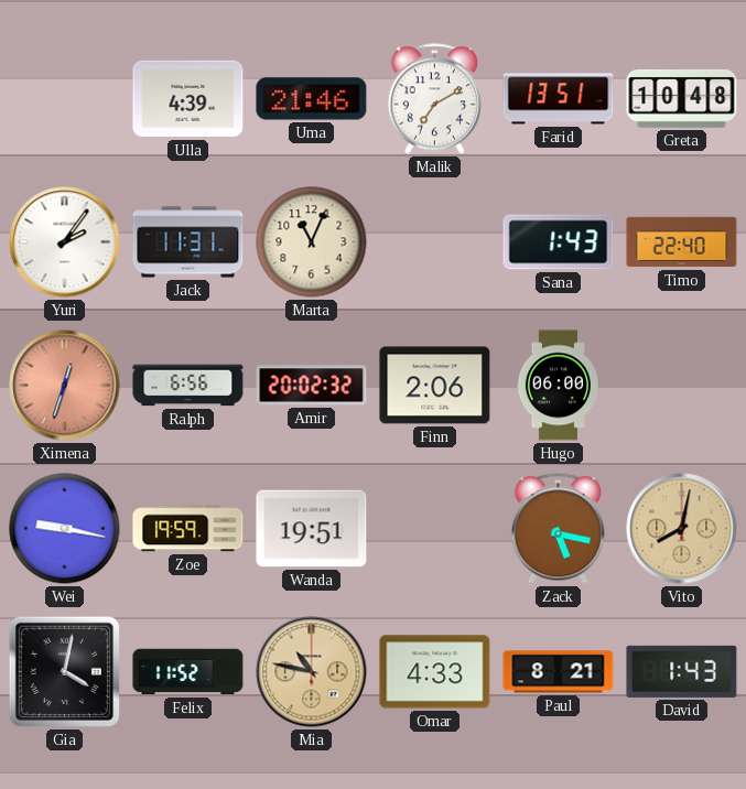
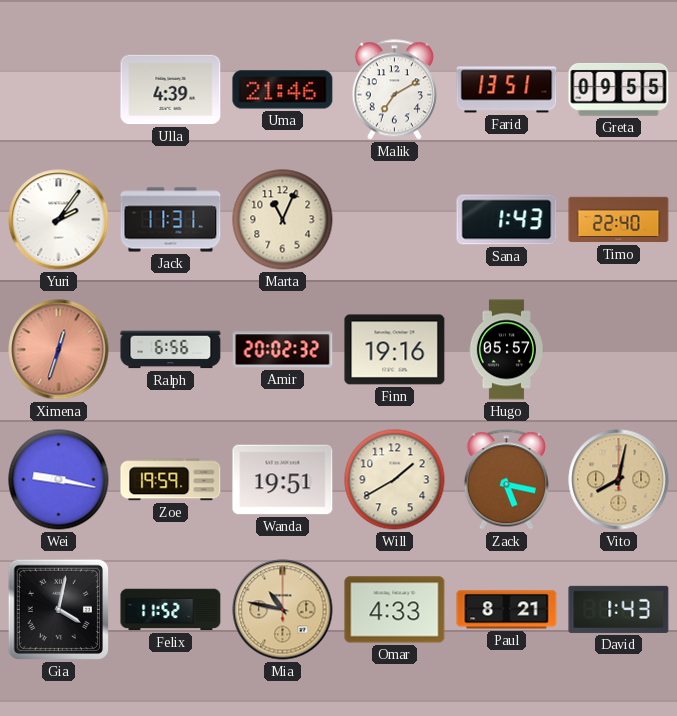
Greta: 10:48 -> 09:55 (619, 90)
Finn: 2:06 -> 19:16 (395, 350)
Hugo: 06:00 -> 05:57 (506, 350)
Will: none -> 1:40 (395, 480)
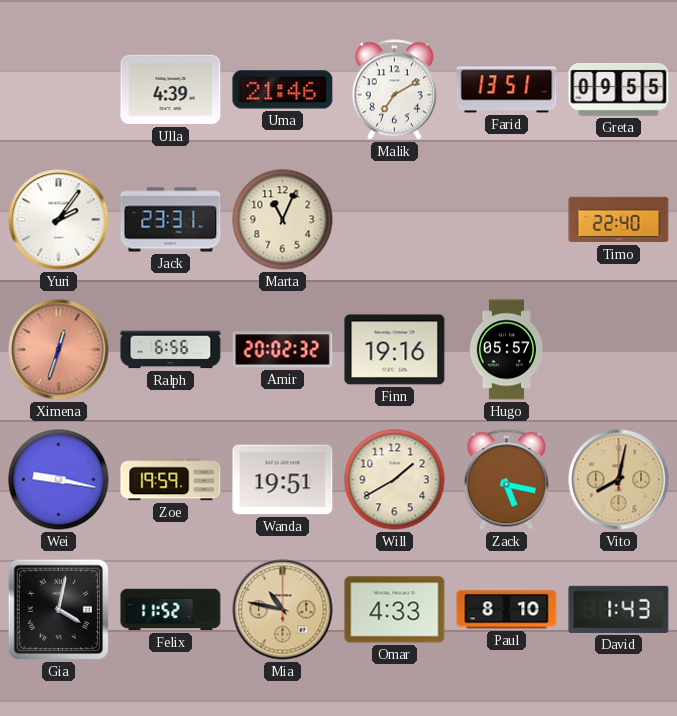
Jack: 11:31 -> 23:31 (171, 220)
Sana: 1:43 -> none (507, 220)
Paul: 8:21 -> 8:10 (507, 610)
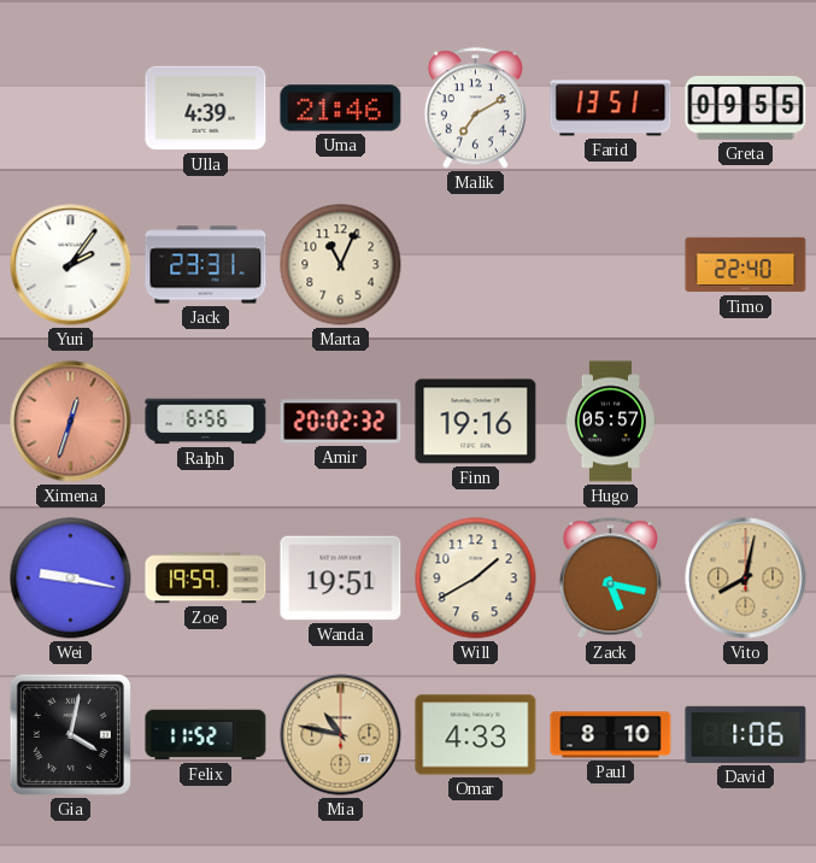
David: 1:43 -> 1:06 (746, 734)
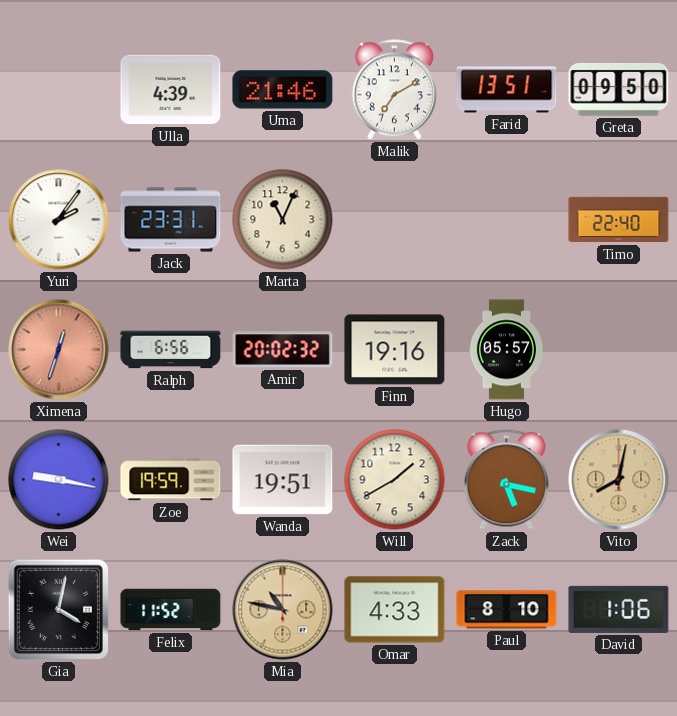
Greta: 09:55 -> 09:50 (619, 90)
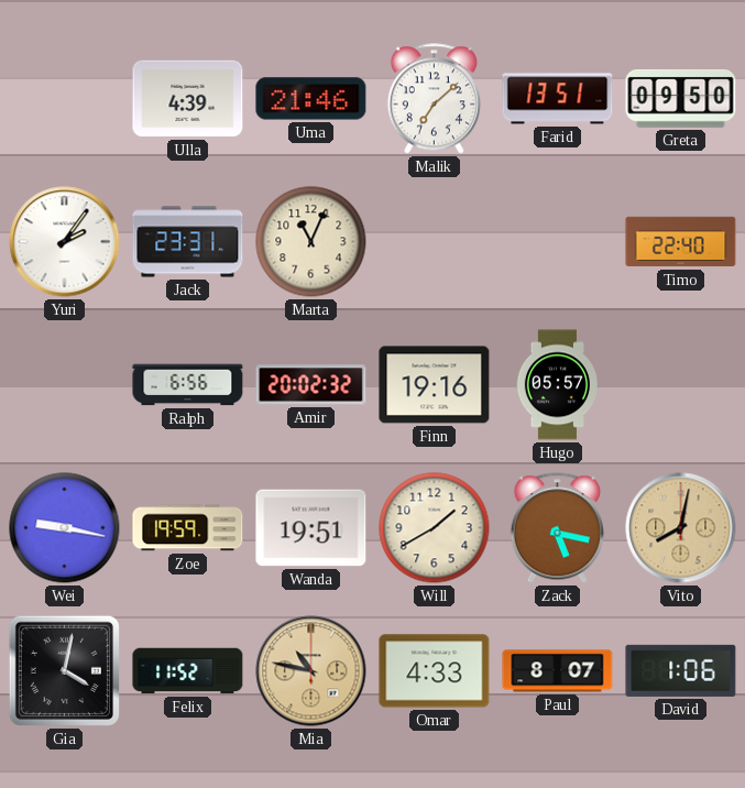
Malik: 7:10 -> 7:08 (434, 99)
Ximena: 12:33 -> none (59, 350)
Paul: 8:10 -> 8:07 (558, 671)
